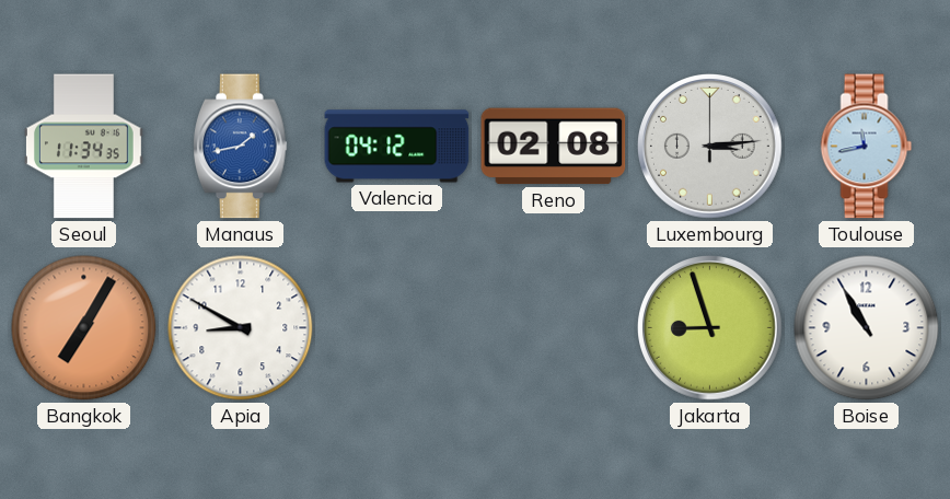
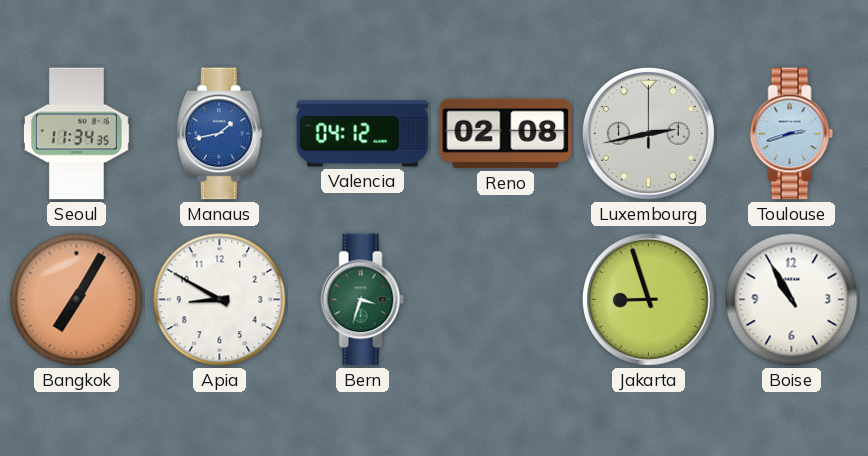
Luxembourg: 3:14 -> 2:43 (649, 134)
Toulouse: 11:43 -> 2:42 (792, 134)
Bern: none -> 3:33 (363, 300)
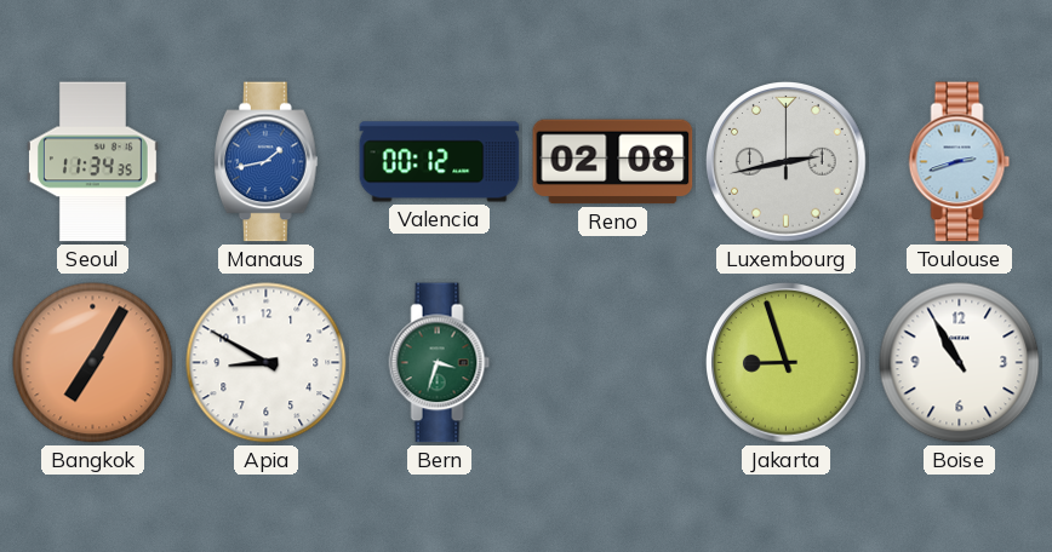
Valencia: 04:12 -> 00:12 (440, 162)
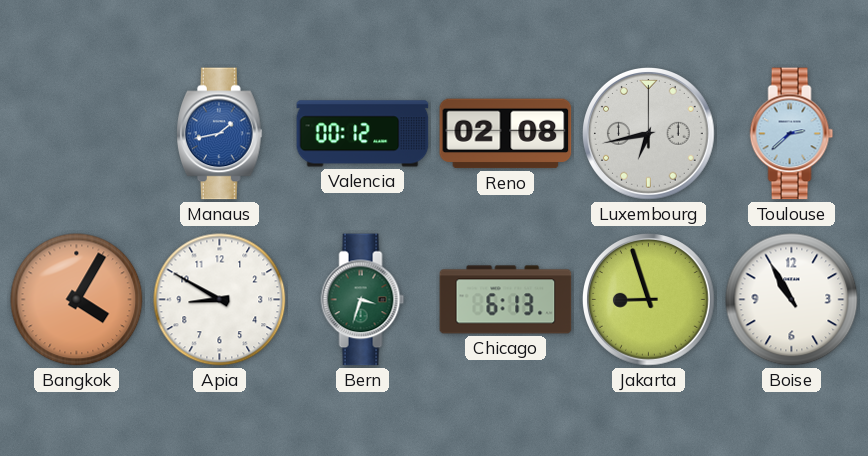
Seoul: 11:34 -> none (92, 162)
Luxembourg: 2:43 -> 6:43 (649, 134)
Toulouse: 2:42 -> 2:38 (792, 134)
Bangkok: 7:05 -> 4:05 (77, 300)
Chicago: none -> 6:13 (506, 300)
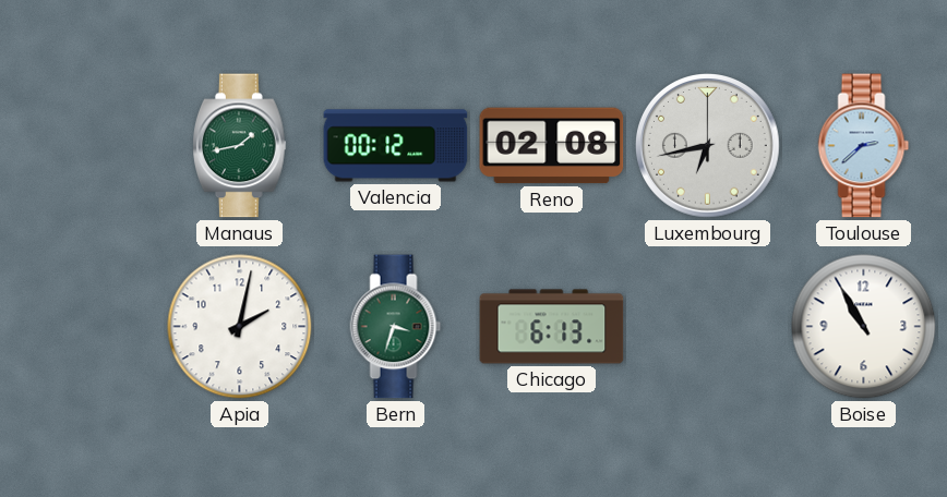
Manaus dial: blue -> green (240, 146)
Bangkok: 4:05 -> none (77, 300)
Apia: 8:50 -> 2:02 (240, 327)
Jakarta: 8:57 -> none (649, 300)
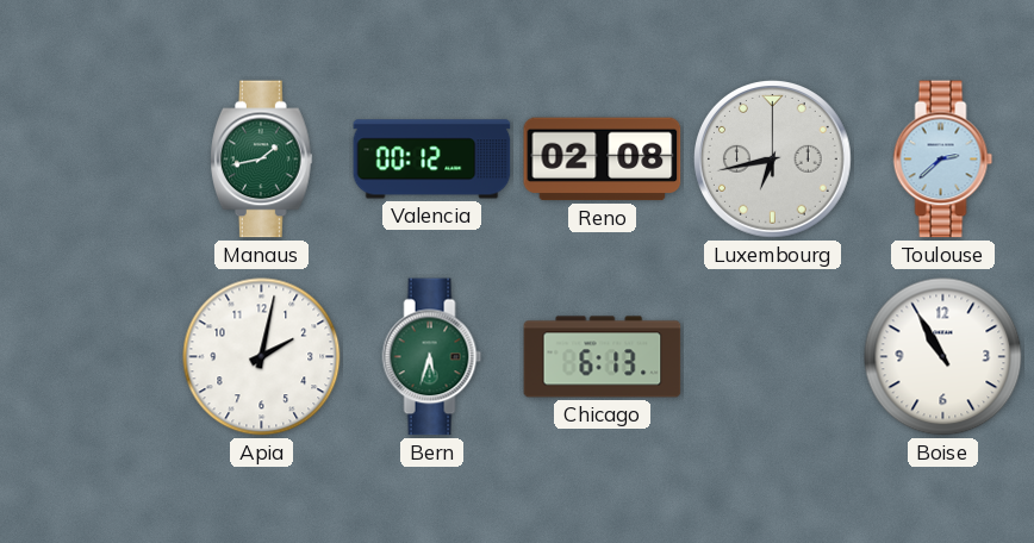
Bern: 3:33 -> 5:33 (432, 357)
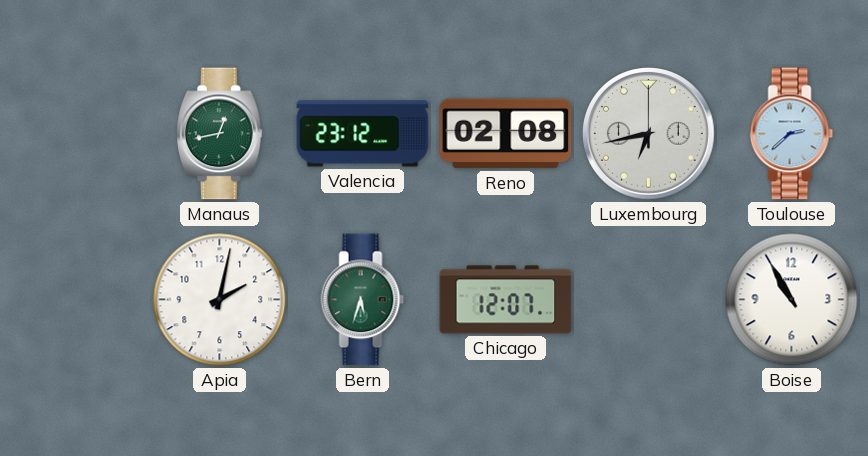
Manaus: 1:43 -> 12:43 (220, 134)
Valencia: 00:12 -> 23:12 (363, 134)
Chicago: 6:13 -> 12:07 (506, 300)
